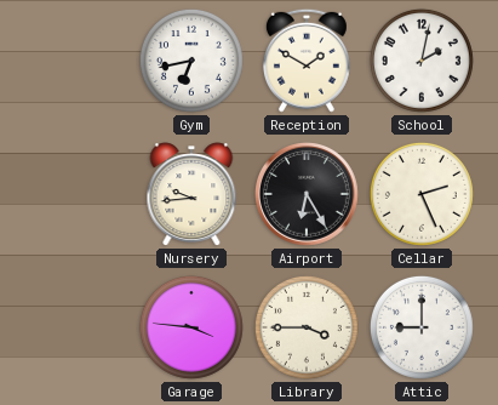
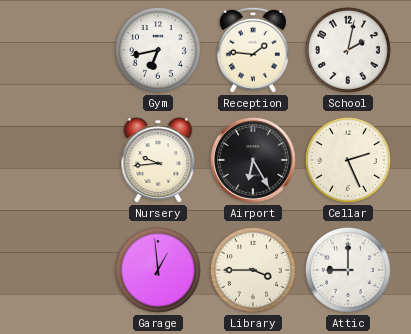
Reception: 1:50 -> 1:46 (253, 50)
Garage: 3:46 -> 12:59 (158, 270)
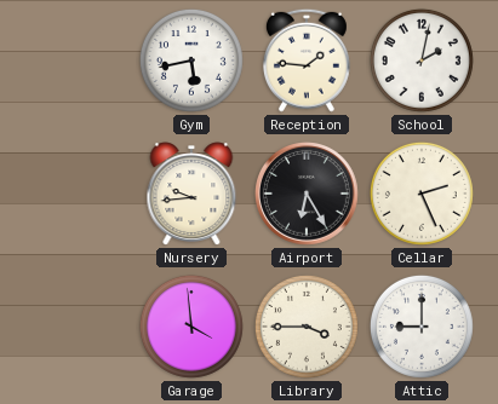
Gym: 6:43 -> 5:43 (191, 60)
Garage: 12:59 -> 3:59 (191, 327)
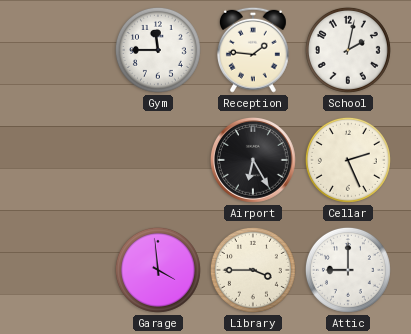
Gym: 5:43 -> 11:45 (158, 50)
Nursery: 9:44 -> none (191, 194)
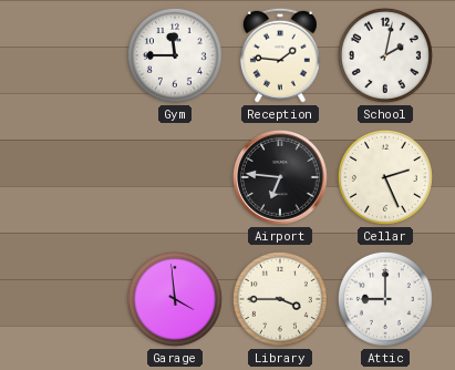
Airport: 6:25 -> 6:46 (281, 178)
